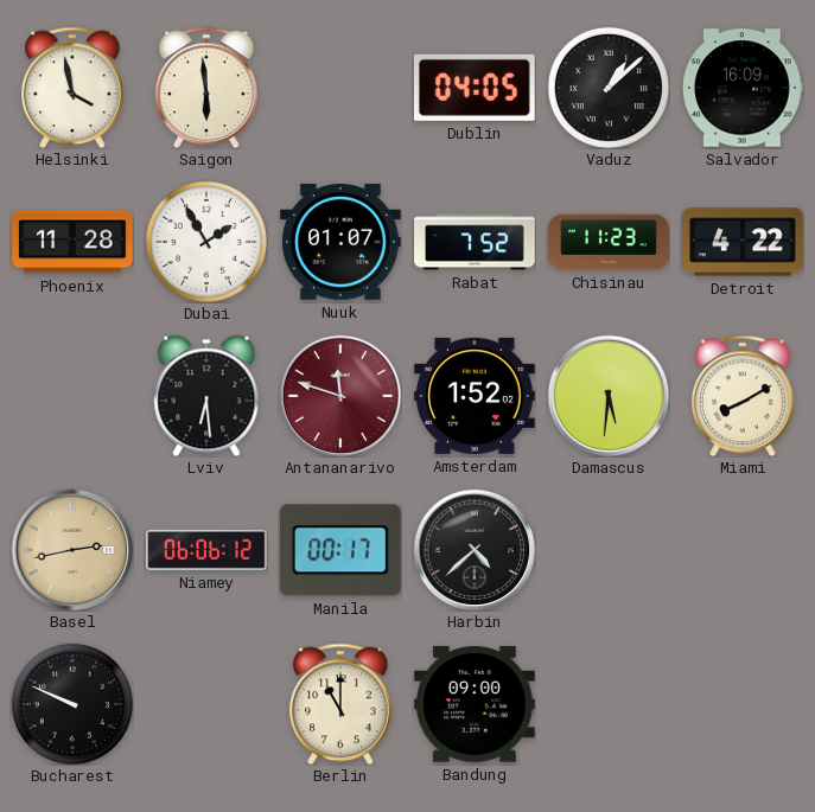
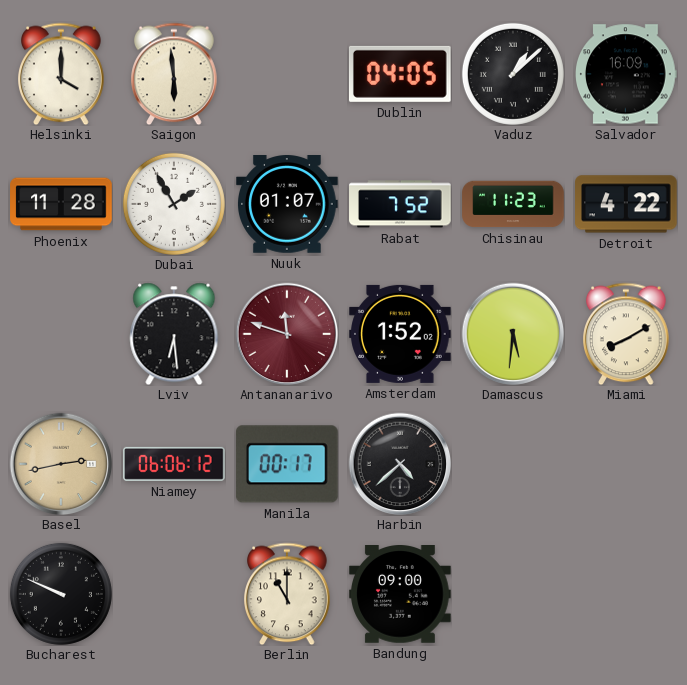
Helsinki: 3:58 -> 4:00 (61, 74)
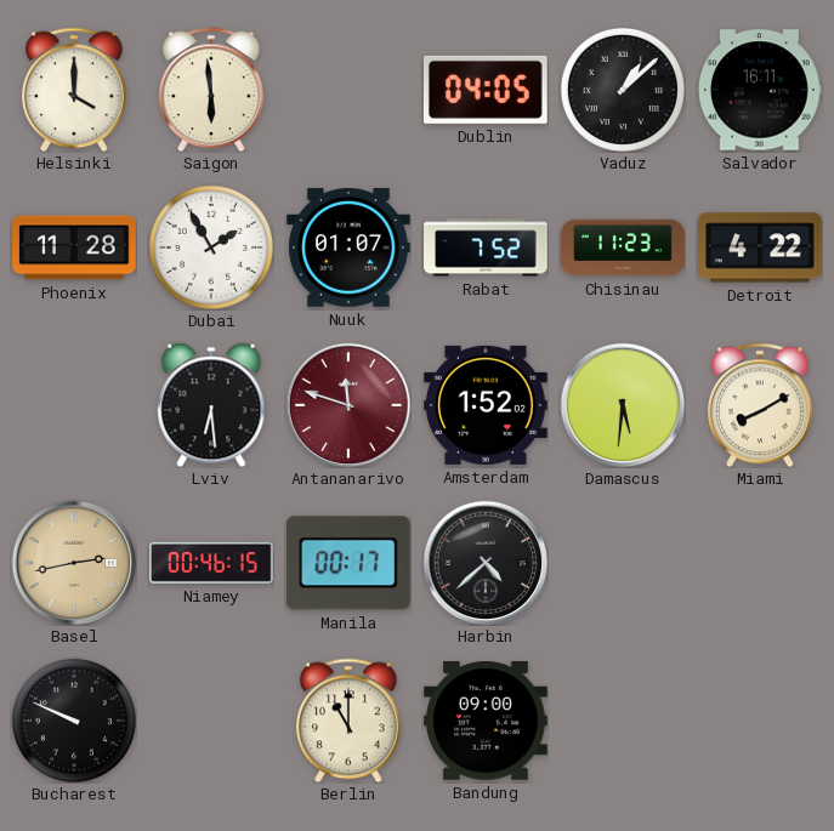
Salvador: 16:09 -> 16:11 (761, 90)
Niamey: 06:06 -> 00:46 (212, 563)
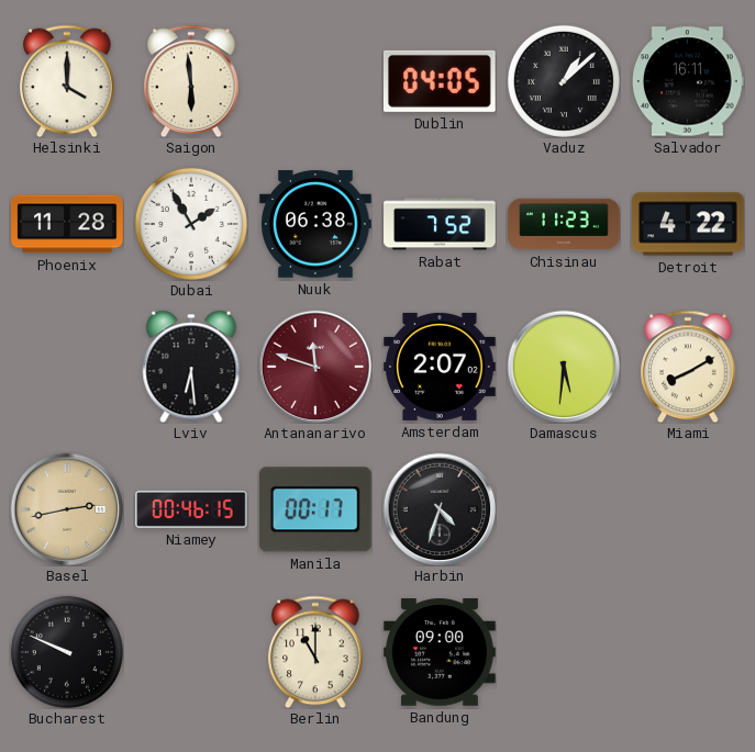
Nuuk: 01:07 -> 06:38 (315, 225)
Amsterdam: 1:52 -> 2:07 (440, 367)
Harbin: 4:38 -> 4:33 (440, 509)
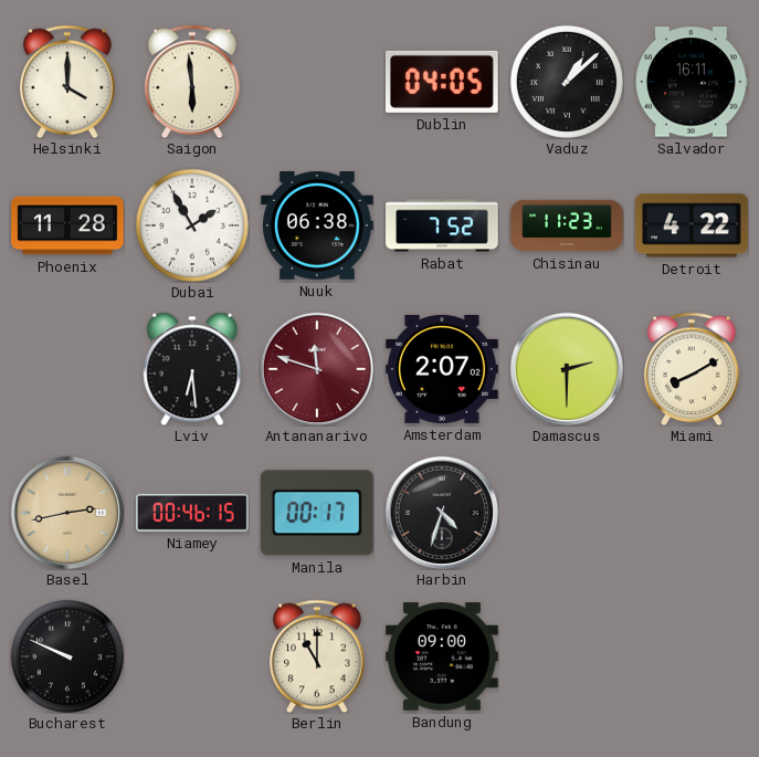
Damascus: 5:31 -> 2:30 (567, 369)
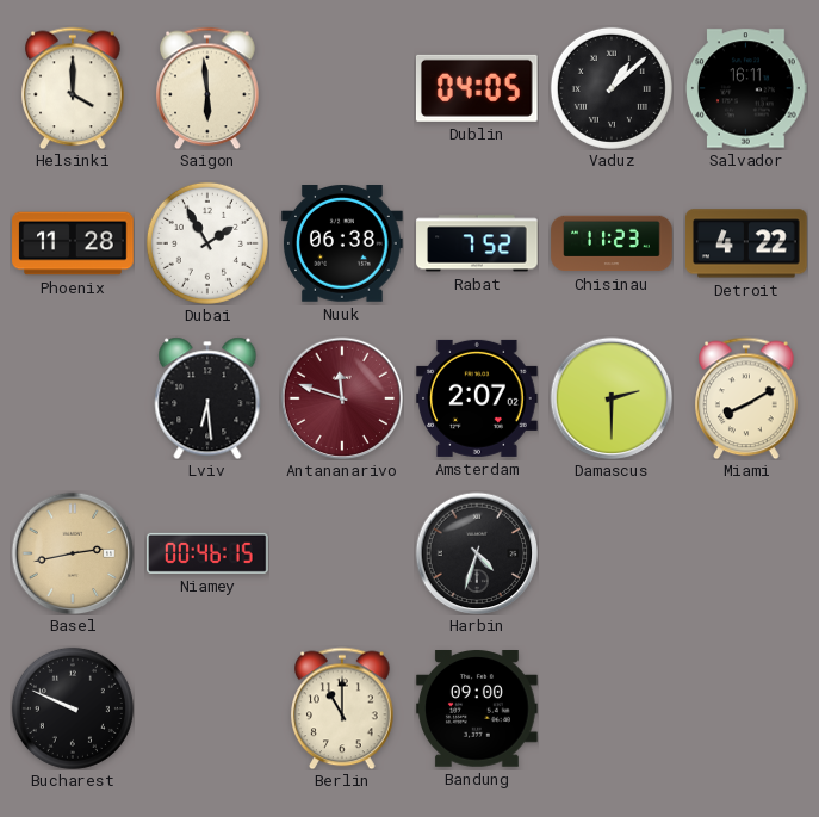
Manila: 00:17 -> none (317, 513)
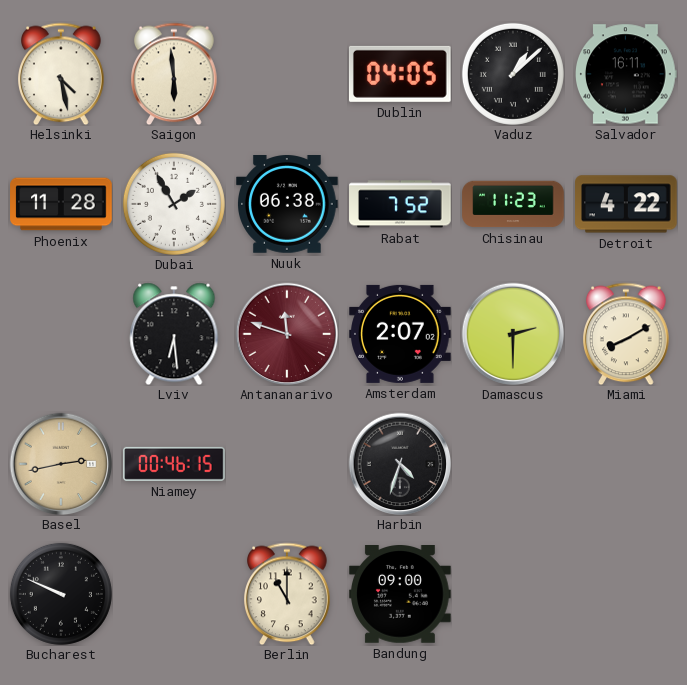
Helsinki: 4:00 -> 4:28 (61, 74)
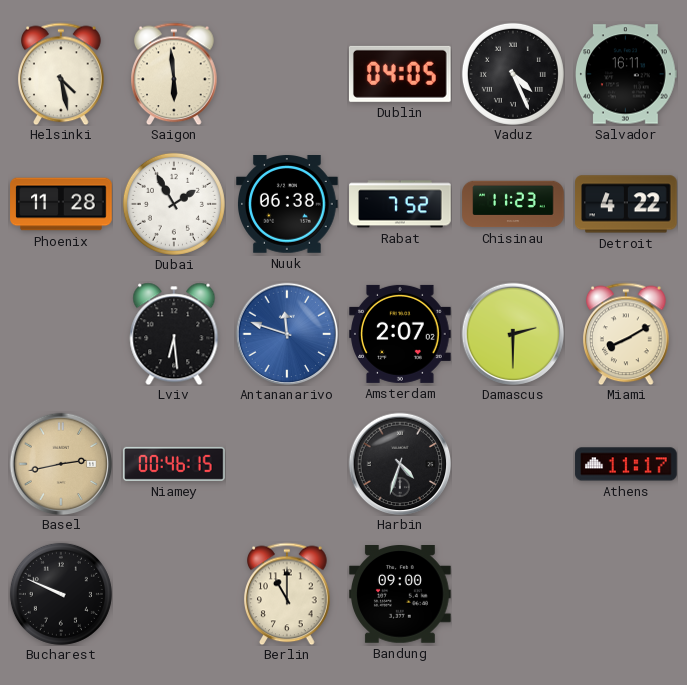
Vaduz: 1:08 -> 4:26 (513, 74)
Antananarivo dial: burgundy -> blue (287, 334)
Athens: none -> 11:17 (626, 464)
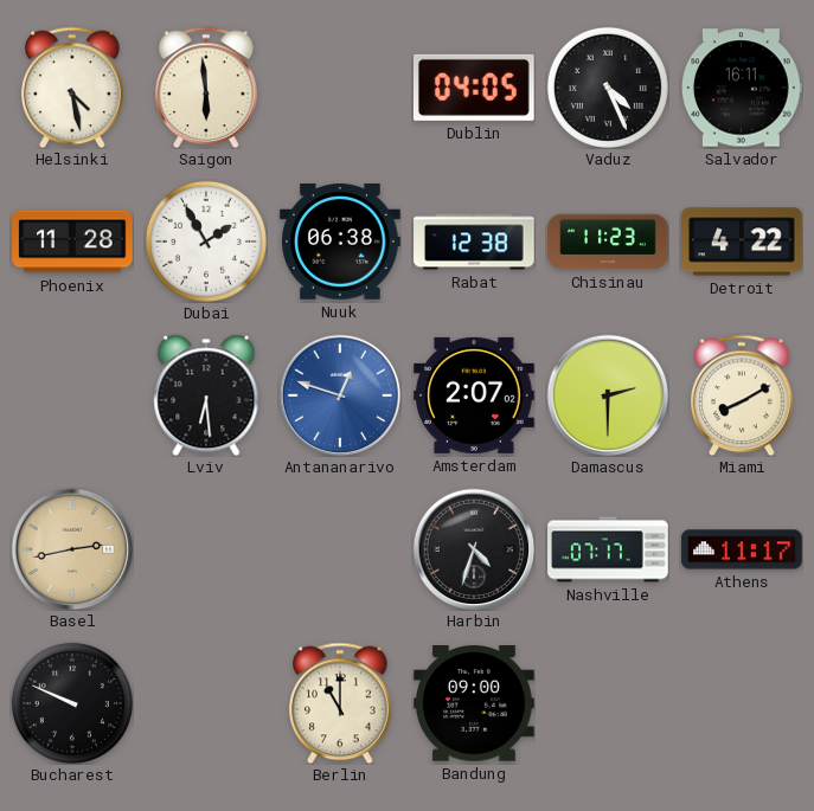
Rabat: 7:52 -> 12:38 (474, 242)
Antananarivo: 11:48 -> 12:48 (340, 395)
Niamey: 00:46 -> none (175, 464)
Nashville: none -> 07:17 (608, 549)
